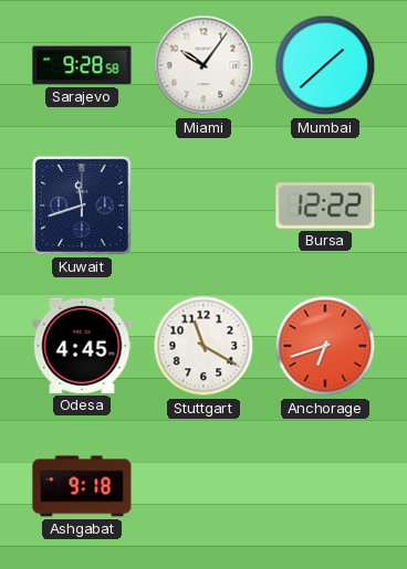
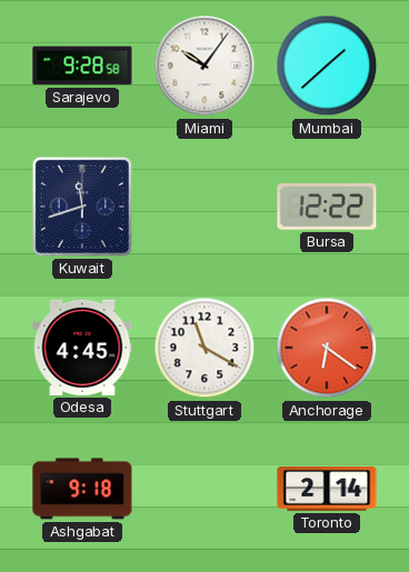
Anchorage: 6:42 -> 6:21 (327, 348)
Toronto: none -> 2:14 (327, 490)
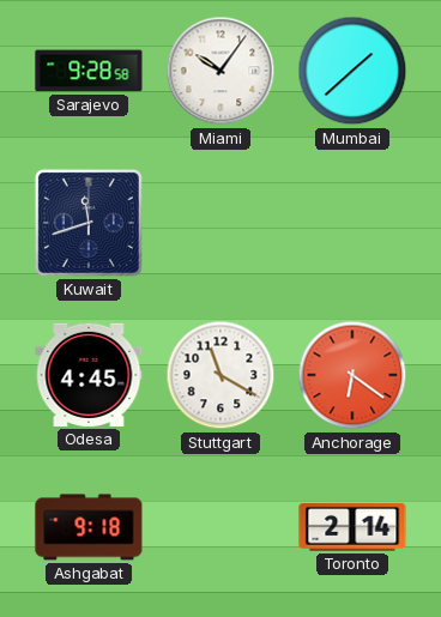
Bursa: 12:22 -> none (327, 208)
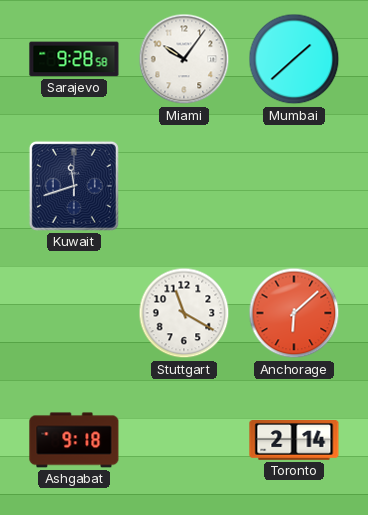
Odesa: 4:45 -> none (89, 375)
Anchorage: 6:21 -> 6:08 (294, 313)
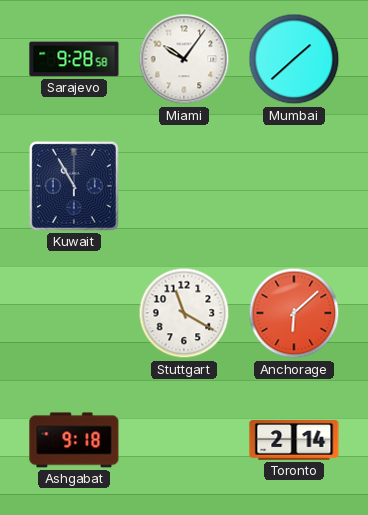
Kuwait: 11:42 -> 10:55 (74, 186)
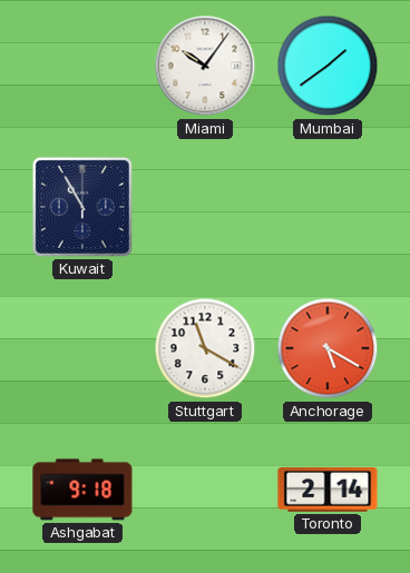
Sarajevo: 9:28 -> none (74, 59)
Mumbai: 1:38 -> 1:39 (328, 66)
Anchorage: 6:08 -> 5:20 (328, 348)
